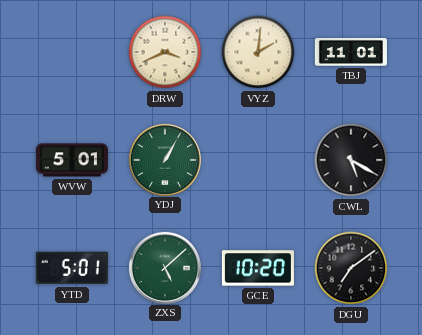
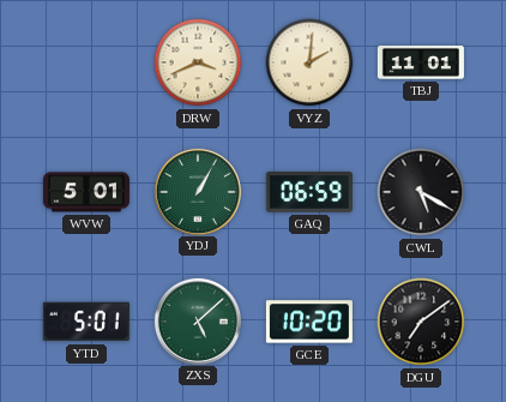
GAQ: none -> 06:59 (309, 192)
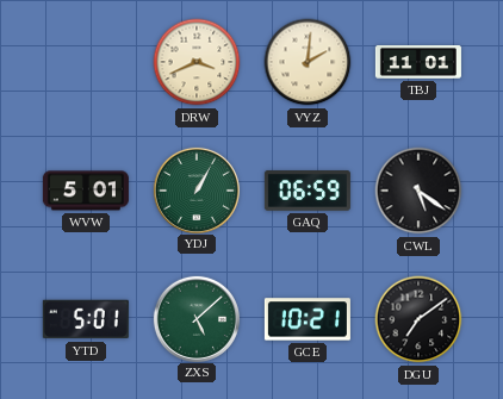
CWL: 5:20 -> 5:21 (418, 191)
GCE: 10:20 -> 10:21 (308, 319)
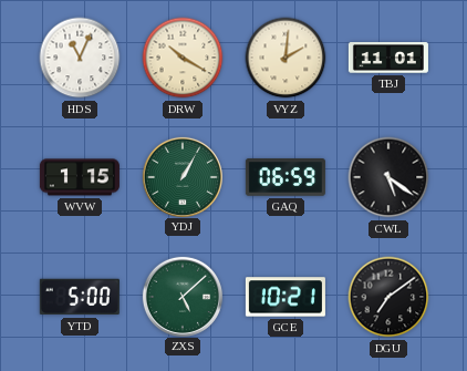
HDS: none -> 11:04 (80, 58)
DRW: 3:41 -> 10:20 (183, 58)
WVW: 5:01 -> 1:15 (80, 177)
YTD: 5:01 -> 5:00 (80, 297)
